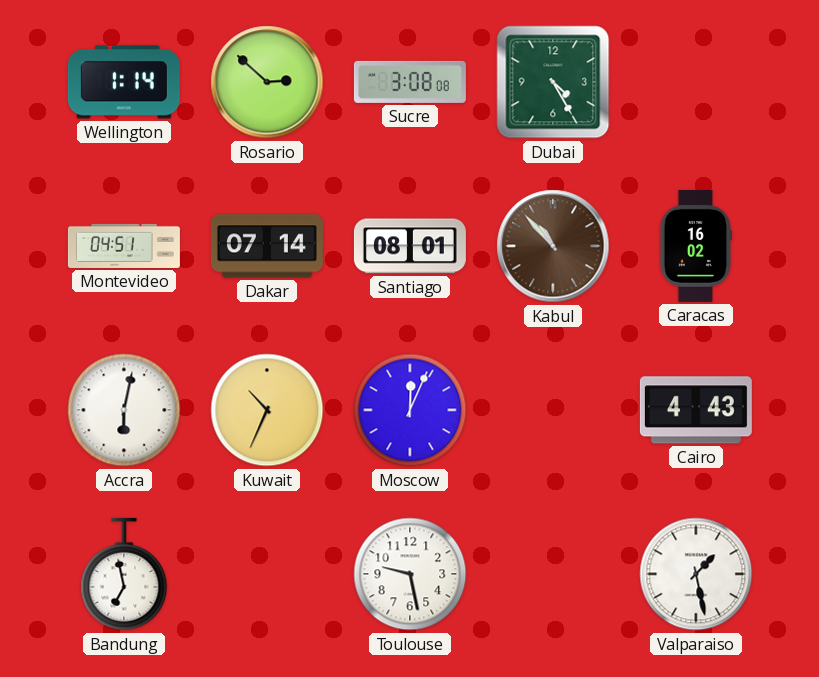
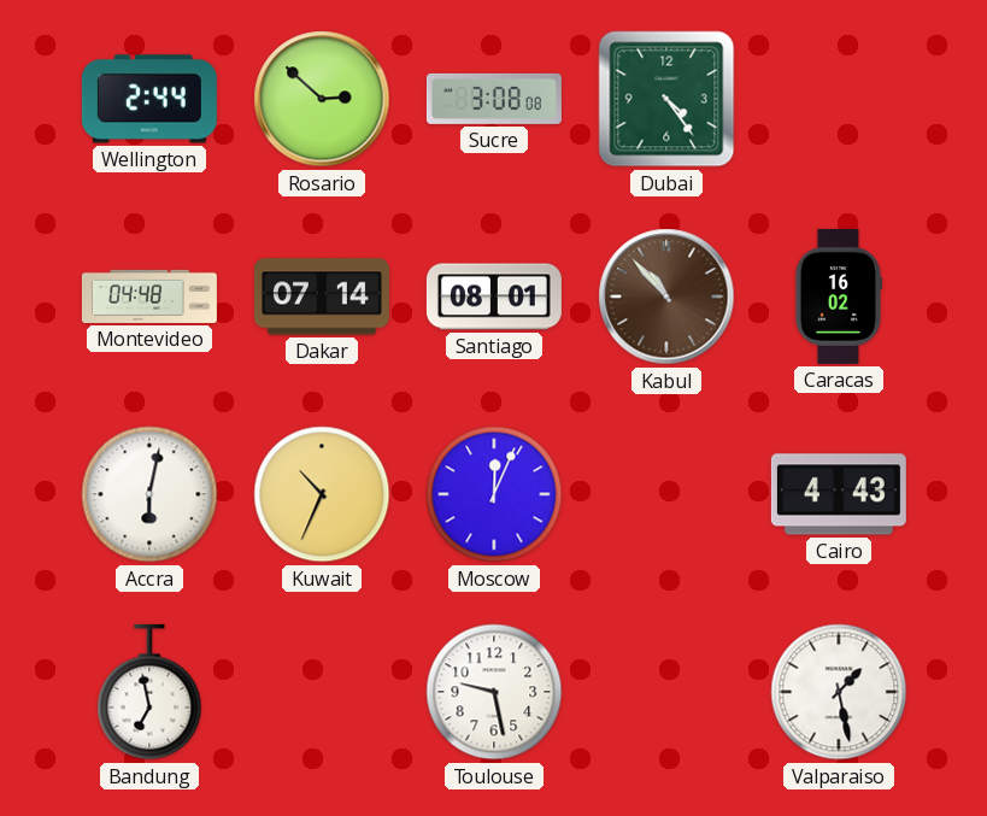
Wellington: 1:14 -> 2:44 (149, 99)
Dubai: 4:25 -> 4:24 (666, 99)
Montevideo: 04:51 -> 04:48 (149, 297)
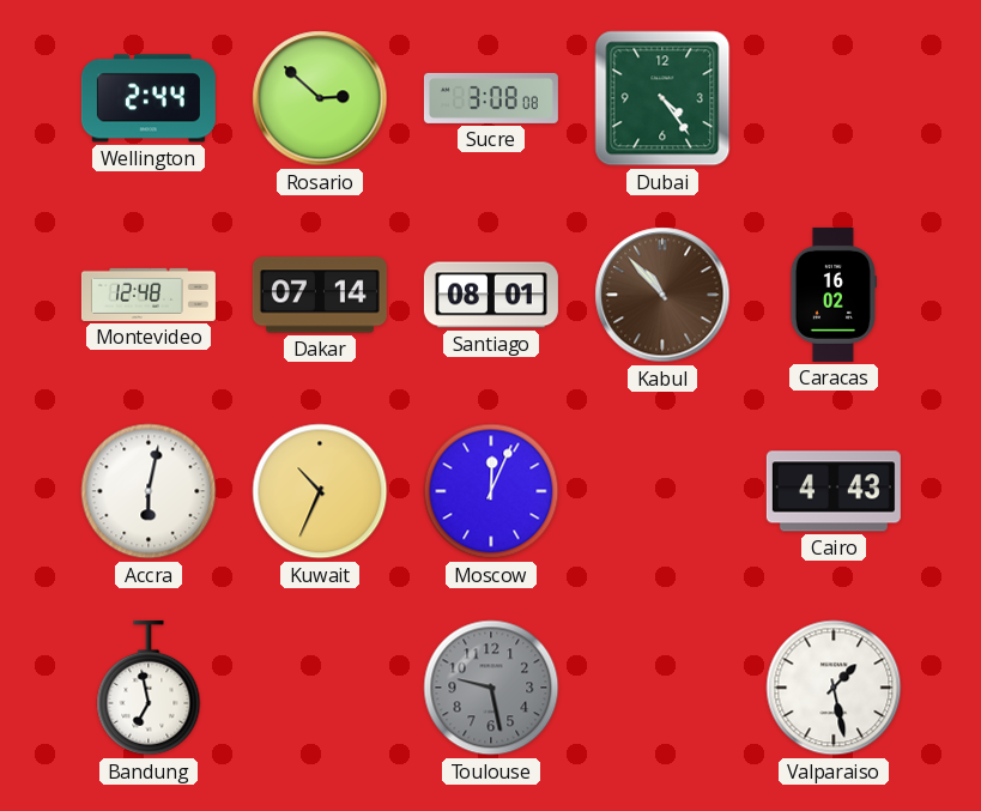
Montevideo: 04:48 -> 12:48 (149, 295)
Toulouse dial: white -> grey (491, 688)
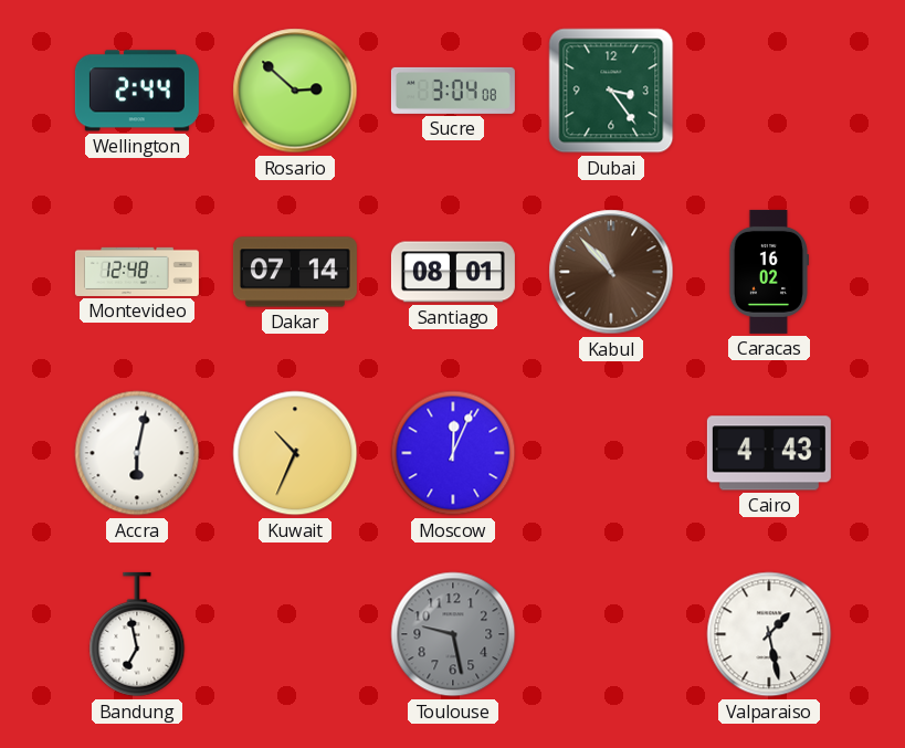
Sucre: 3:08 -> 3:04 (453, 91)
Dubai: 4:24 -> 3:24 (611, 91)
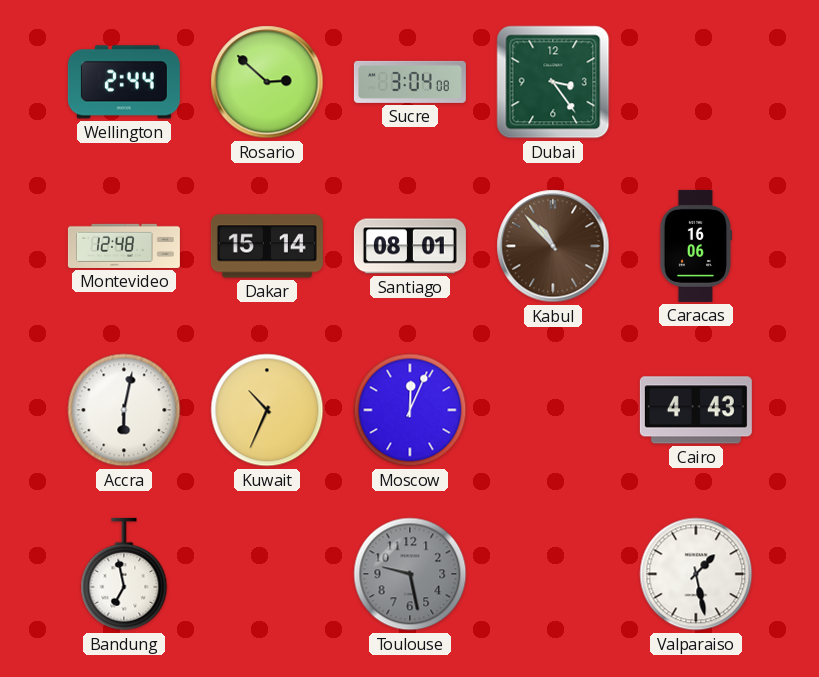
Dakar: 07:14 -> 15:14 (267, 246)
Caracas: 16:02 -> 16:06 (695, 246)
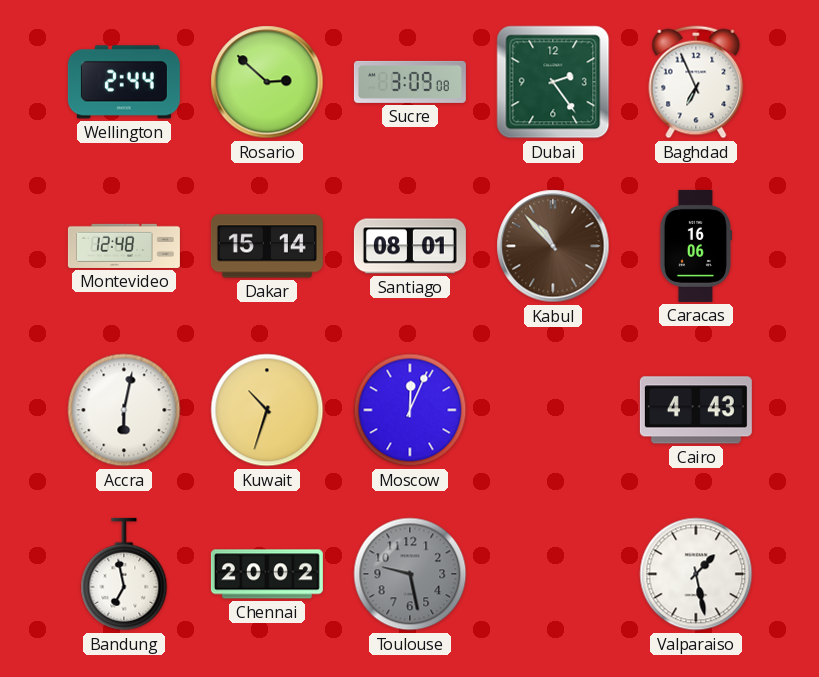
Sucre: 3:04 -> 3:09 (410, 82)
Dubai: 3:24 -> 2:24 (553, 82)
Baghdad: none -> 6:56 (696, 82)
Kuwait: 10:34 -> 10:33 (267, 410)
Chennai: none -> 20:02 (267, 574)
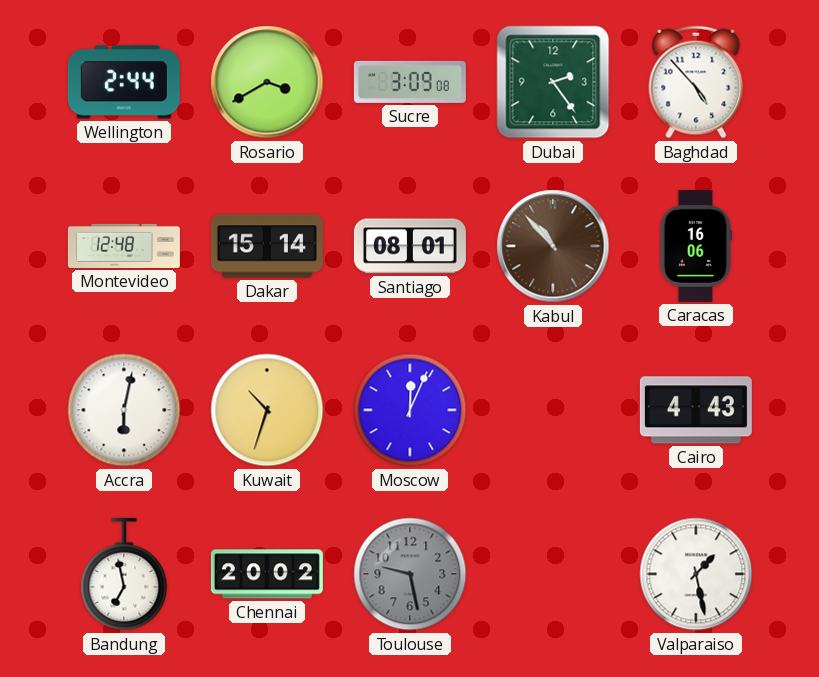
Rosario: 2:52 -> 3:40 (267, 82)
Baghdad: 6:56 -> 4:53 (696, 82)
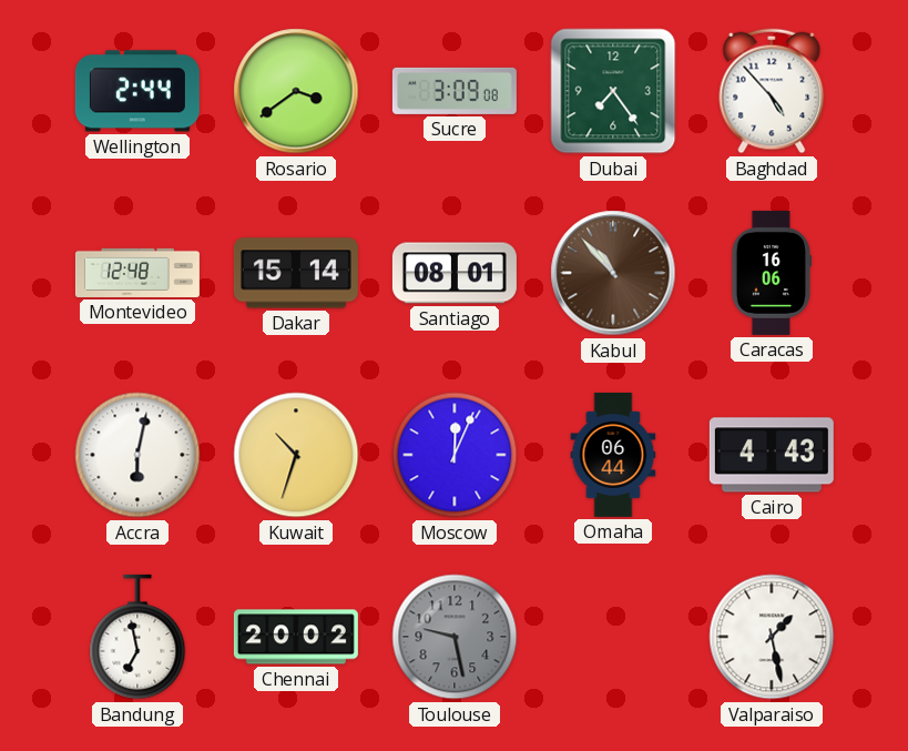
Rosario: 3:40 -> 3:39 (296, 91)
Dubai: 2:24 -> 7:24 (613, 91)
Omaha: none -> 06:44 (613, 455)
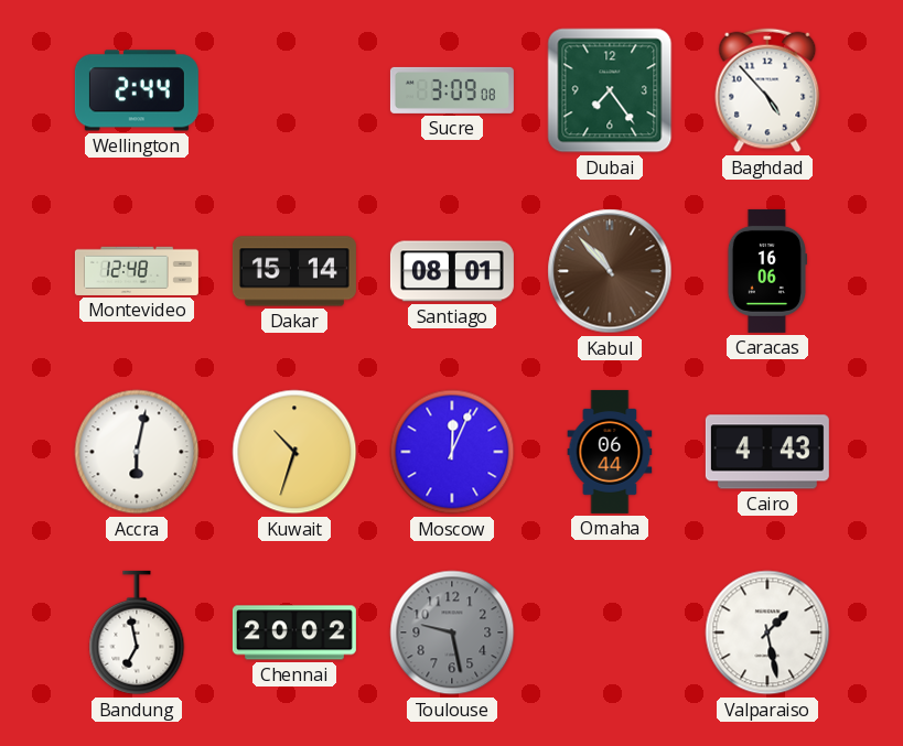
Rosario: 3:39 -> none (296, 91)
